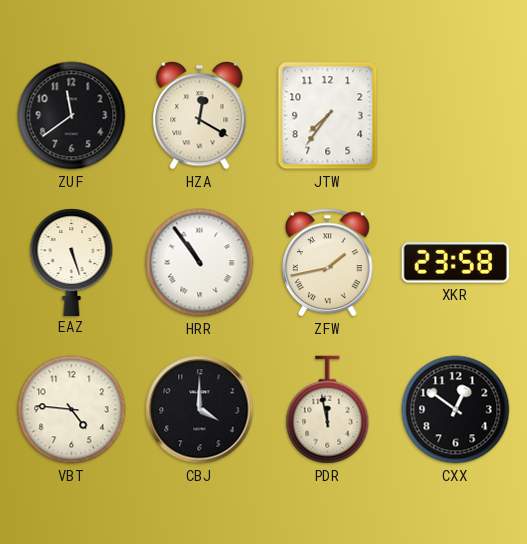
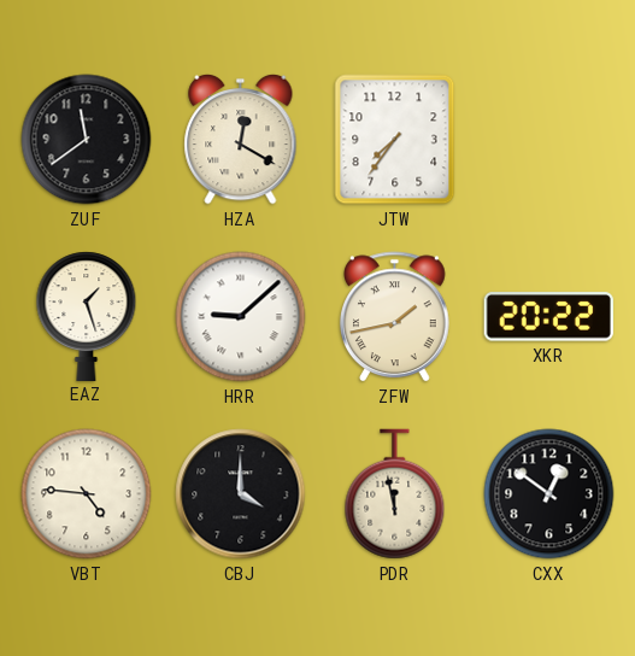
EAZ: 5:27 -> 1:27 (87, 316)
HRR: 10:54 -> 9:08 (241, 317)
XKR: 23:58 -> 20:22 (548, 317)
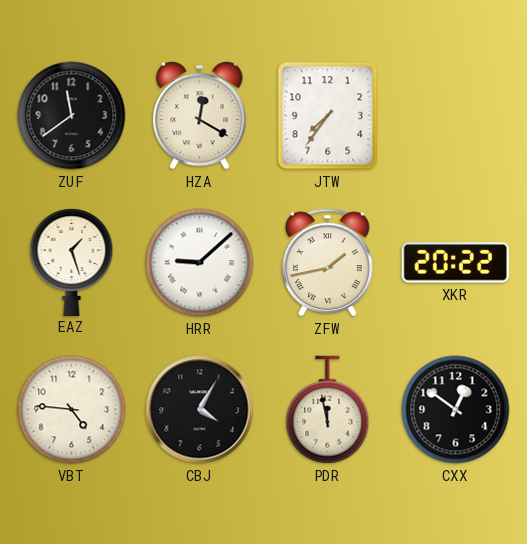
CBJ: 4:00 -> 4:05 (200, 410)
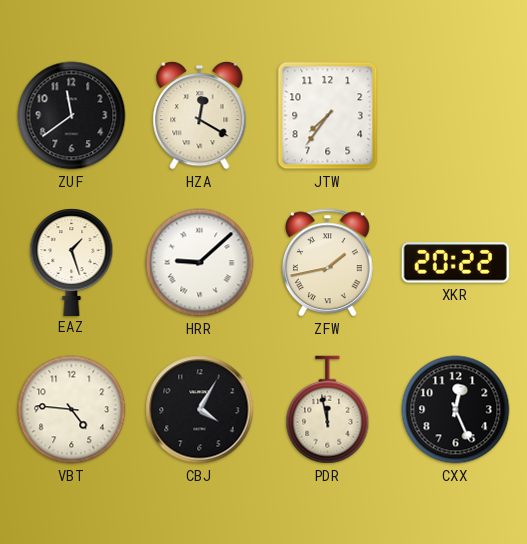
CXX: 12:51 -> 12:26 (456, 410)
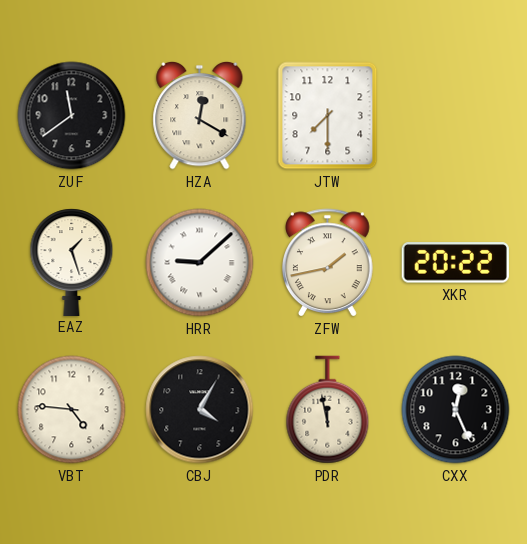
JTW: 7:36 -> 7:30 (328, 116)
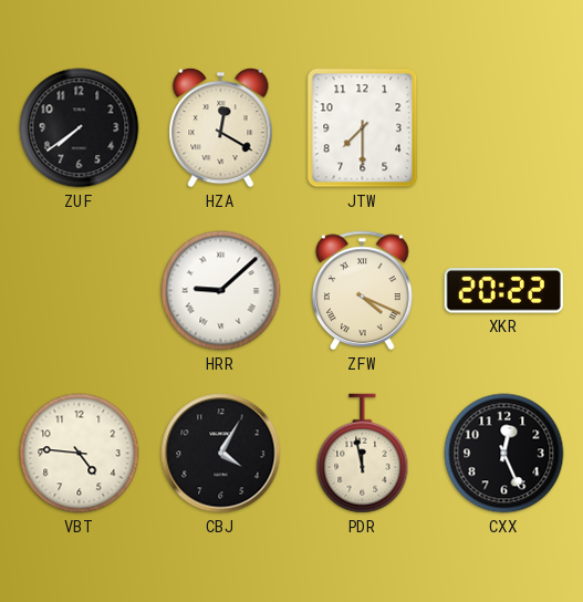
ZUF: 11:39 -> 7:39 (80, 128)
EAZ: 1:27 -> none (72, 262)
ZFW: 1:43 -> 4:19 (363, 291)
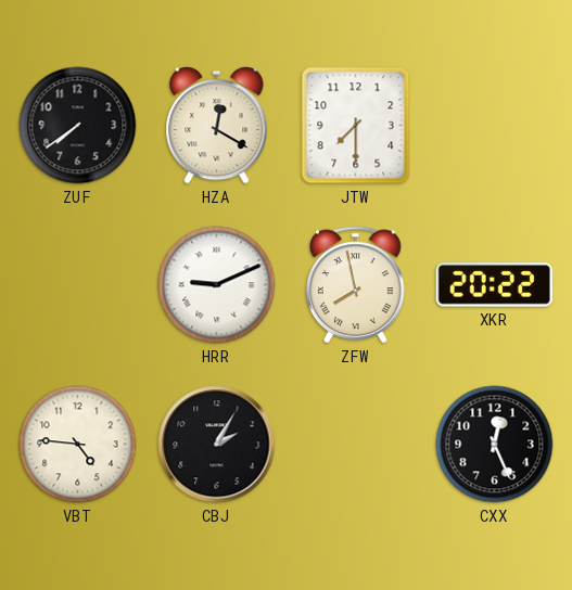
HRR: 9:08 -> 9:11 (217, 285)
ZFW: 4:19 -> 7:58 (356, 285)
CBJ: 4:05 -> 2:05 (217, 445)
PDR: 11:58 -> none (363, 454)
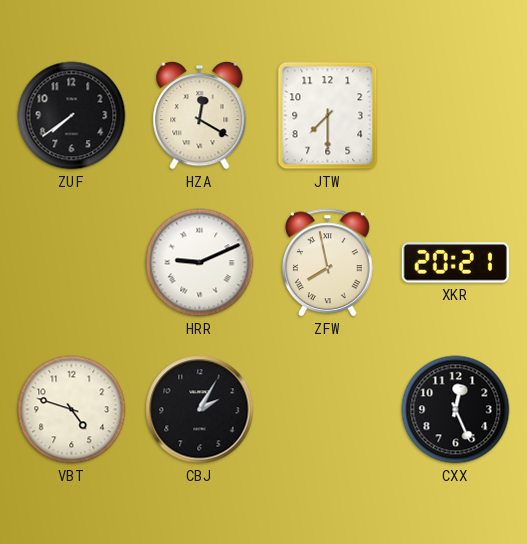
XKR: 20:22 -> 20:21 (455, 263)
VBT: 4:46 -> 4:48 (72, 410)
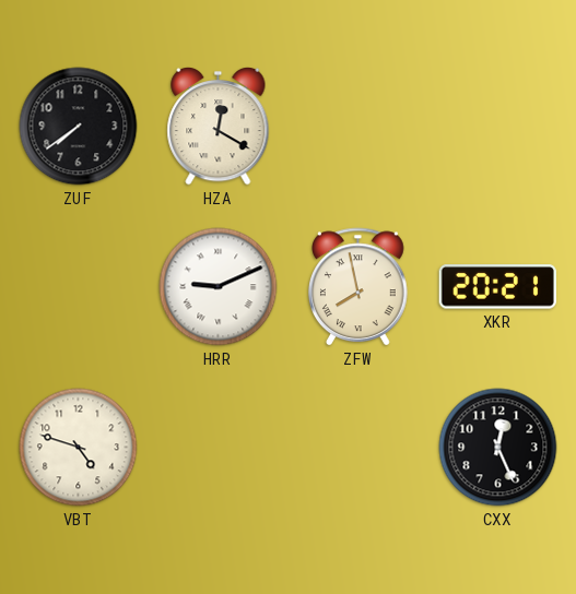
JTW: 7:30 -> none (328, 116)
CBJ: 2:05 -> none (200, 410)
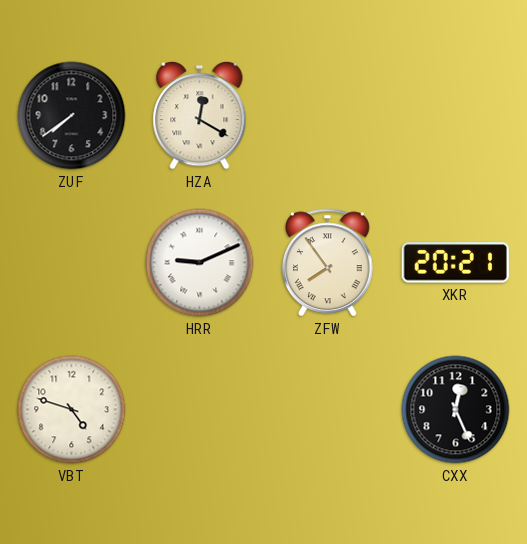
ZFW: 7:58 -> 7:54 (328, 263)
